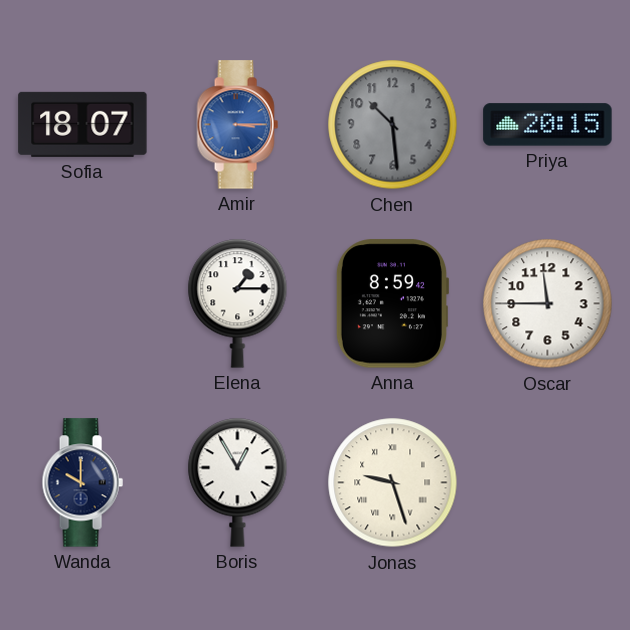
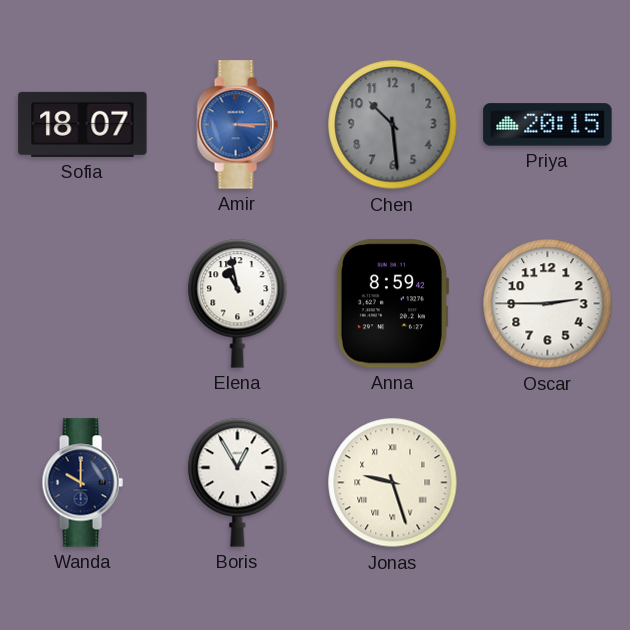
Elena: 1:15 -> 10:58 (238, 303)
Oscar: 11:45 -> 2:45 (548, 304)
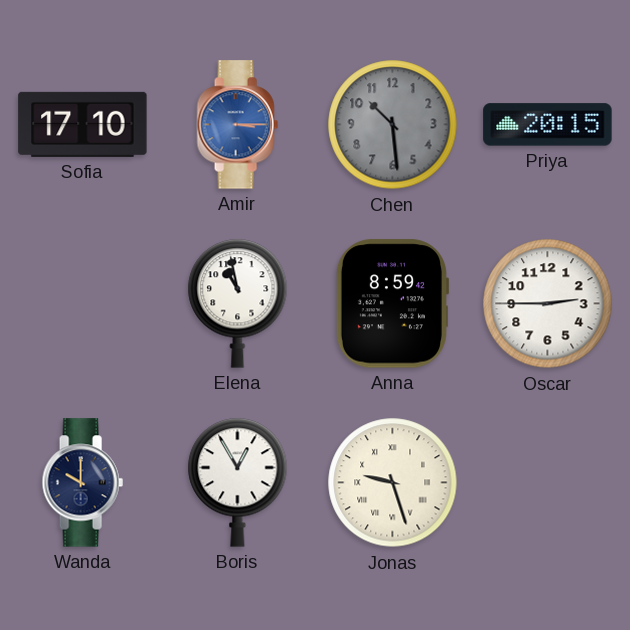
Sofia: 18:07 -> 17:10 (83, 124)
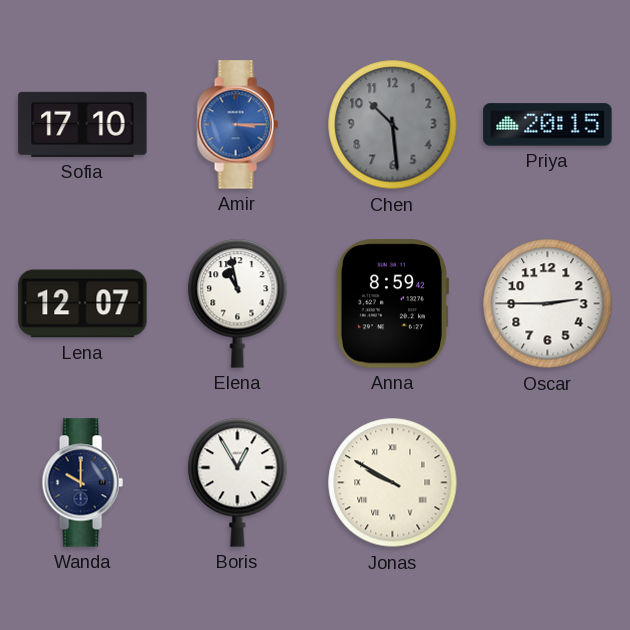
Lena: none -> 12:07 (83, 304)
Jonas: 9:27 -> 9:50 (393, 483)
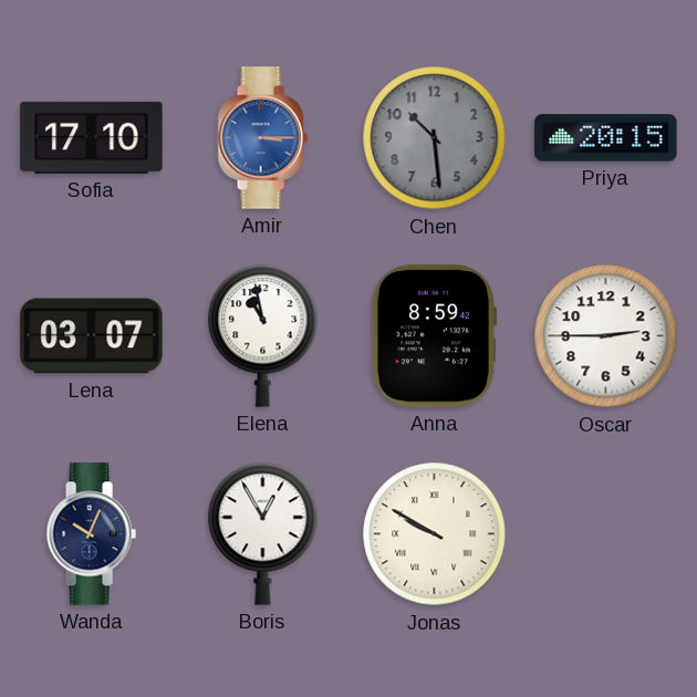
Lena: 12:07 -> 03:07 (92, 336)
Wanda: 10:00 -> 10:04 (91, 534)
